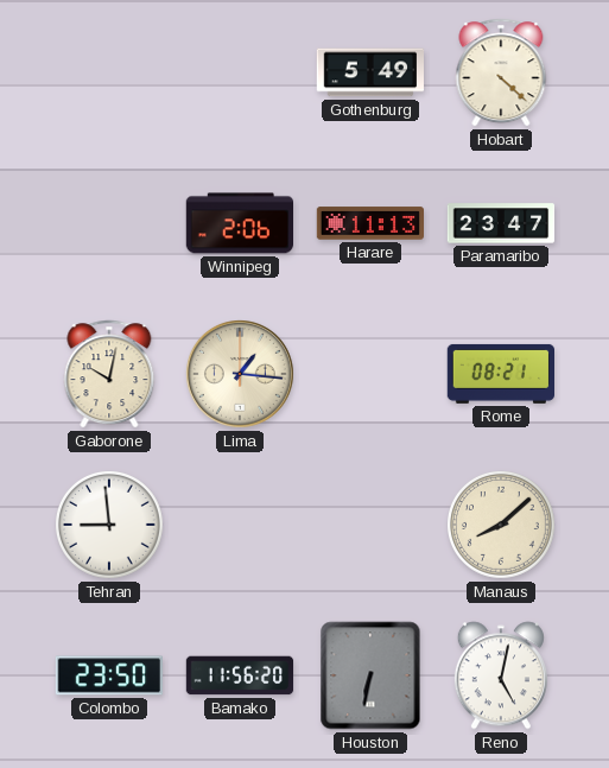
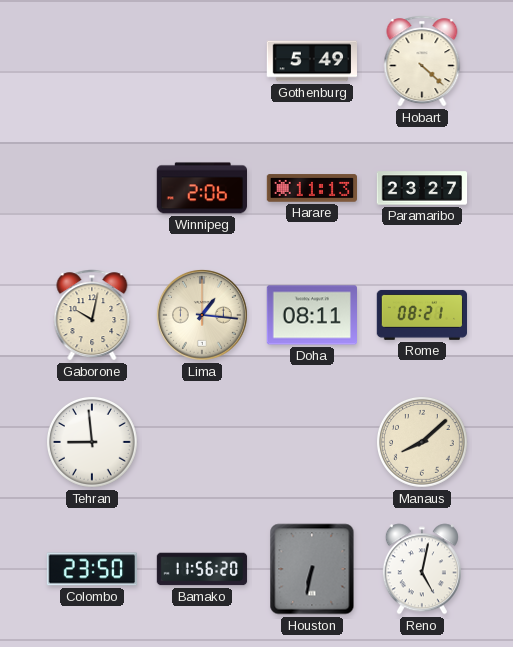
Paramaribo: 23:47 -> 23:27 (422, 188)
Doha: none -> 08:11 (311, 315)
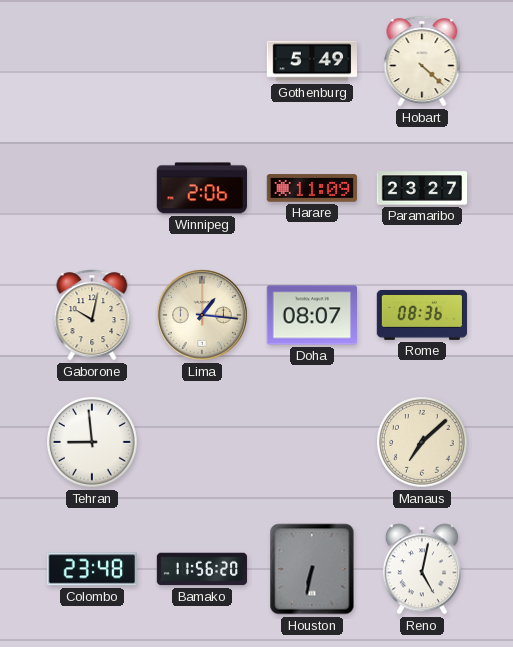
Harare: 11:13 -> 11:09 (312, 188)
Doha: 08:11 -> 08:07 (311, 315)
Rome: 08:21 -> 08:36 (421, 315)
Manaus: 8:08 -> 7:08 (423, 443)
Colombo: 23:50 -> 23:48 (91, 569)
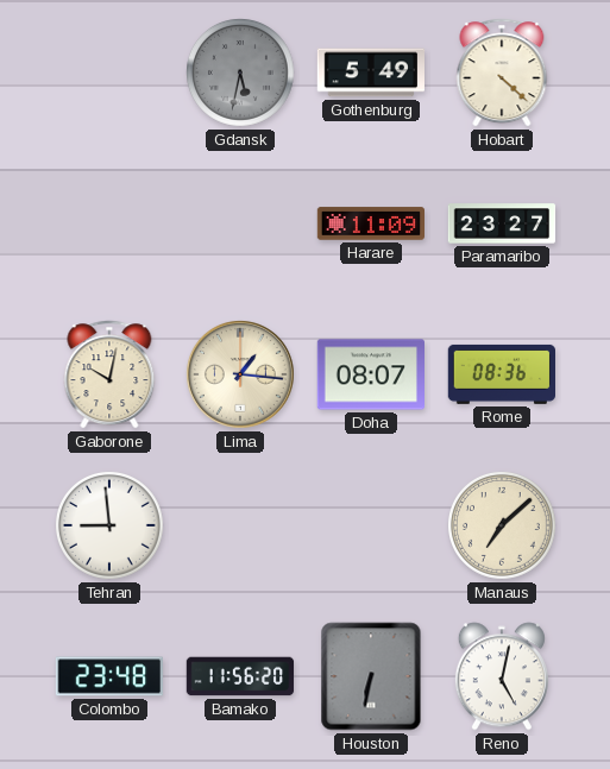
Gdansk: none -> 5:32 (241, 74)
Winnipeg: 2:06 -> none (201, 188)
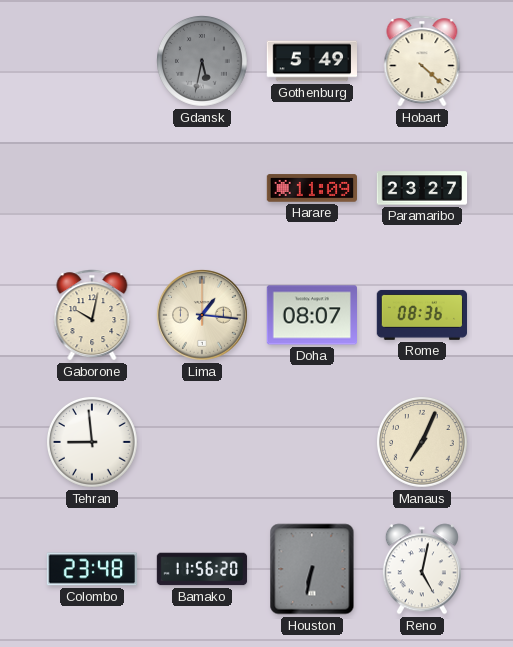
Manaus: 7:08 -> 7:04 (423, 443)
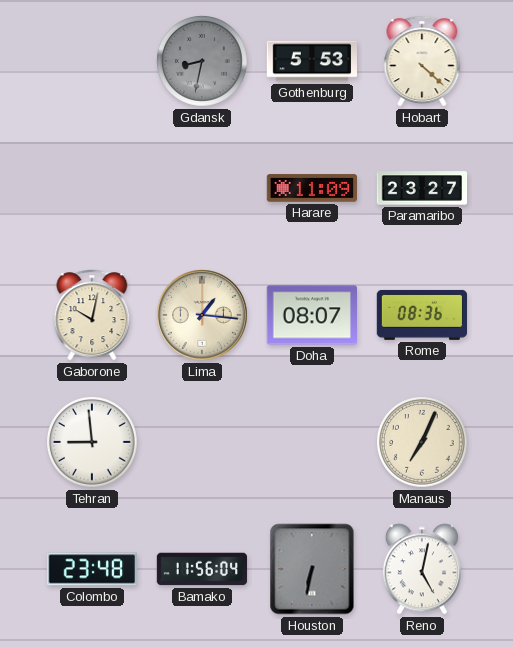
Gdansk: 5:32 -> 8:32 (203, 62)
Gothenburg: 5:49 -> 5:53 (311, 61)
Bamako: 11:56:20 -> 11:56:04 (202, 569)
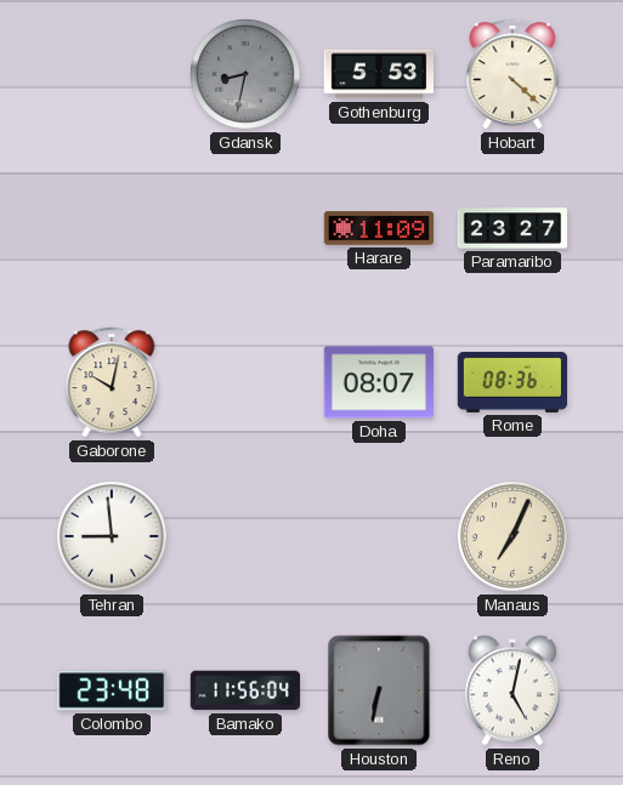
Lima: 1:16 -> none (202, 315)
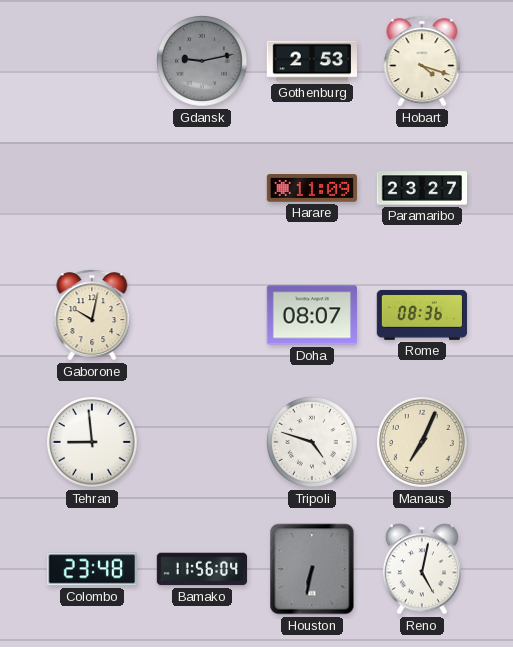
Gdansk: 8:32 -> 9:13 (203, 62)
Gothenburg: 5:53 -> 2:53 (311, 61)
Hobart: 4:22 -> 4:18 (422, 61)
Tripoli: none -> 4:48 (313, 443)
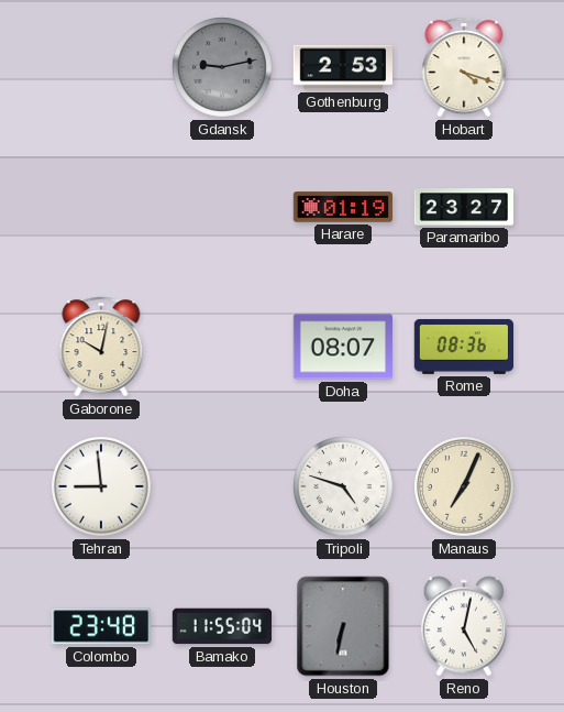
Harare: 11:09 -> 01:19 (343, 207)
Bamako: 11:56 -> 11:55 (222, 626)
